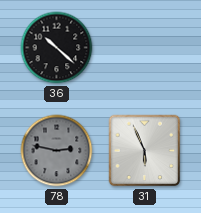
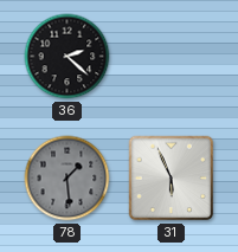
36: 10:22 -> 2:22 (67, 57)
78: 2:47 -> 1:29 (67, 179)
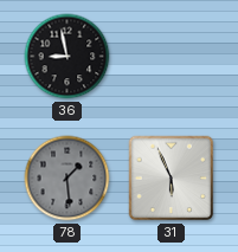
36: 2:22 -> 8:58 (67, 57)
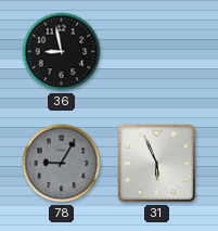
78: 1:29 -> 9:05 (62, 164)
